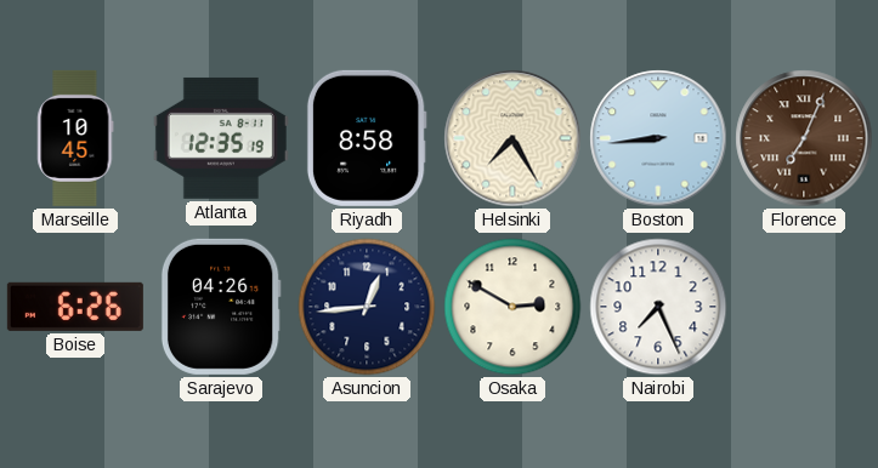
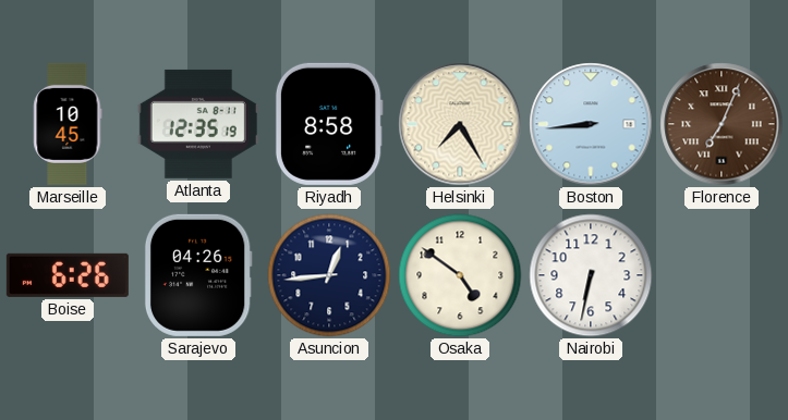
Osaka: 2:50 -> 4:51 (460, 275)
Nairobi: 7:26 -> 6:32 (591, 275)
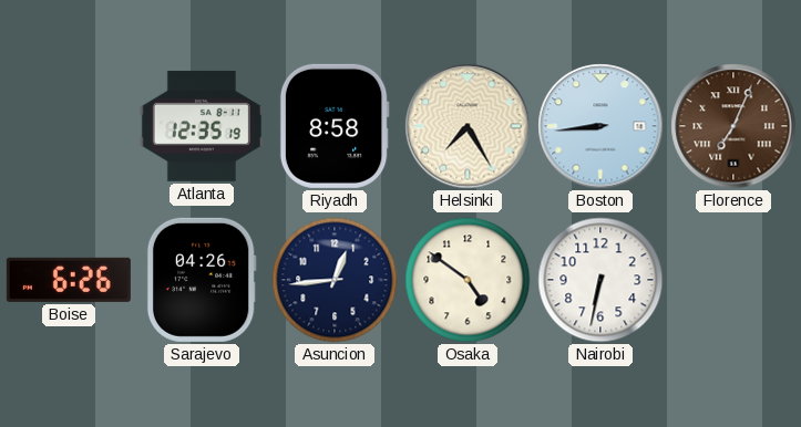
Marseille: 10:45 -> none (68, 124)
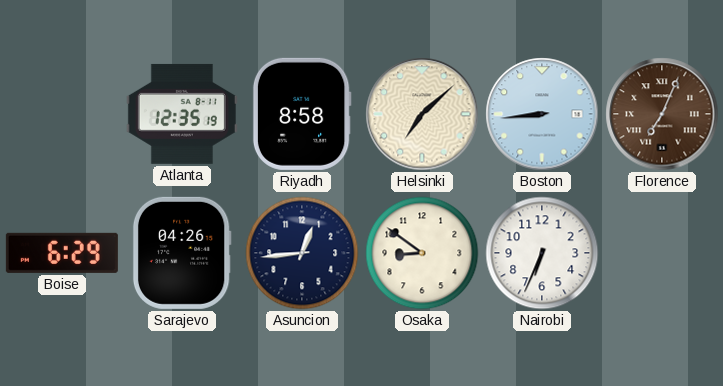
Helsinki: 7:25 -> 7:08 (422, 114)
Boise: 6:26 -> 6:29 (62, 253)
Osaka: 4:51 -> 8:51 (422, 253)
Nairobi: 6:32 -> 6:34 (542, 253)
